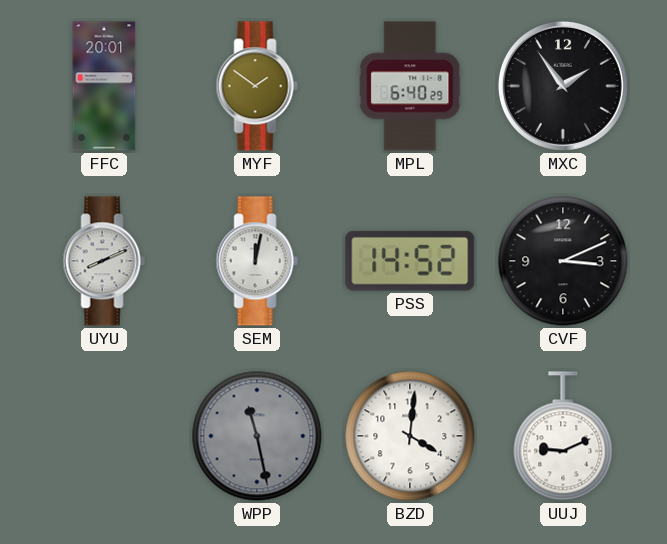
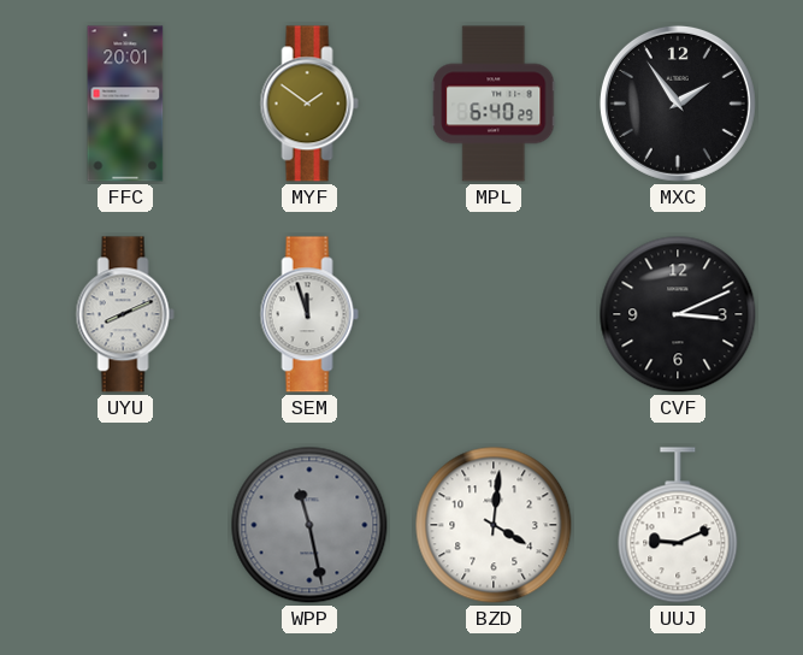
SEM: 12:02 -> 11:57 (309, 314)
PSS: 14:52 -> none (410, 261)
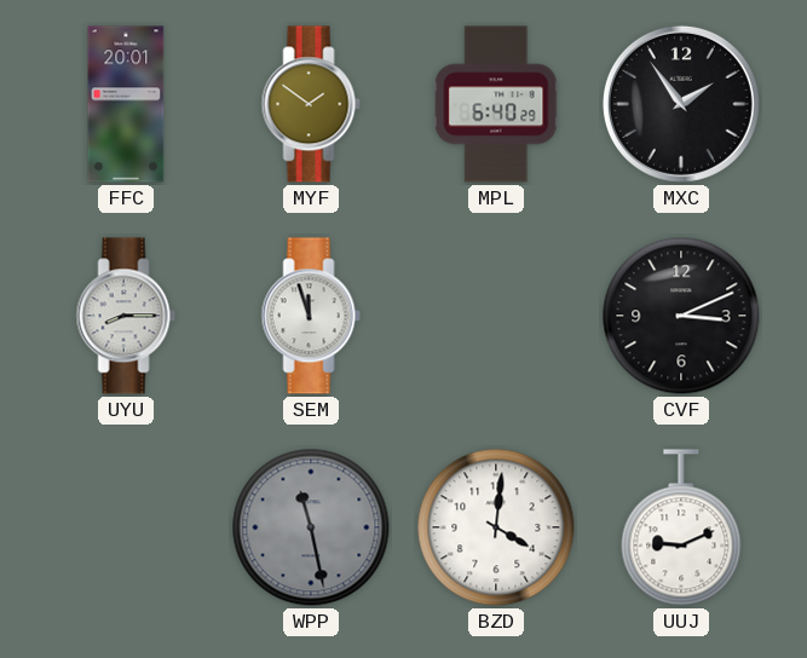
UYU: 8:11 -> 8:15 (126, 316)
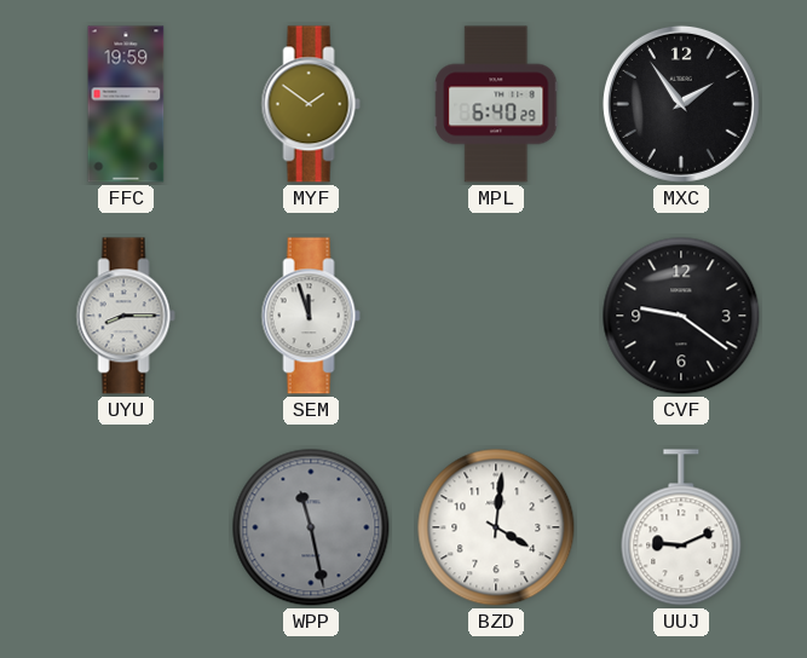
FFC: 20:01 -> 19:59 (126, 104)
CVF: 3:11 -> 9:21 (681, 316)
